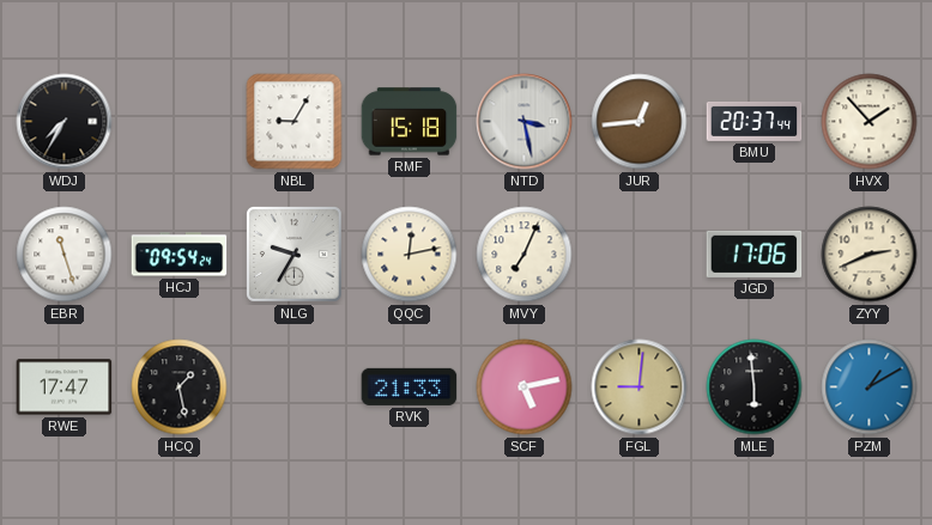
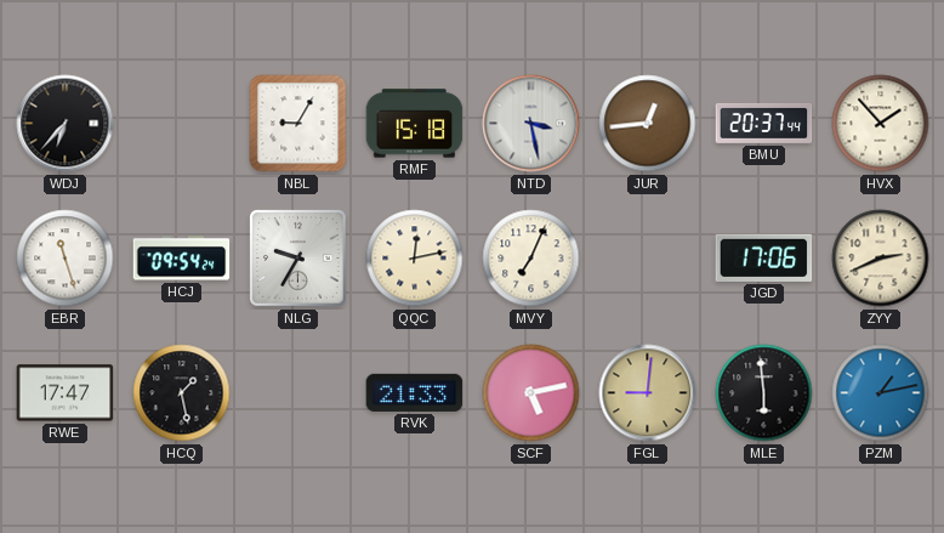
WDJ: 7:35 -> 6:37 (66, 124)
PZM: 1:10 -> 1:13 (881, 393)
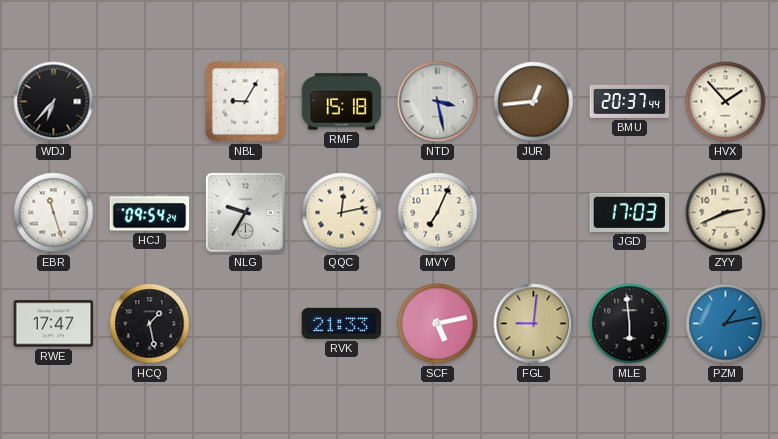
JGD: 17:06 -> 17:03 (630, 212)
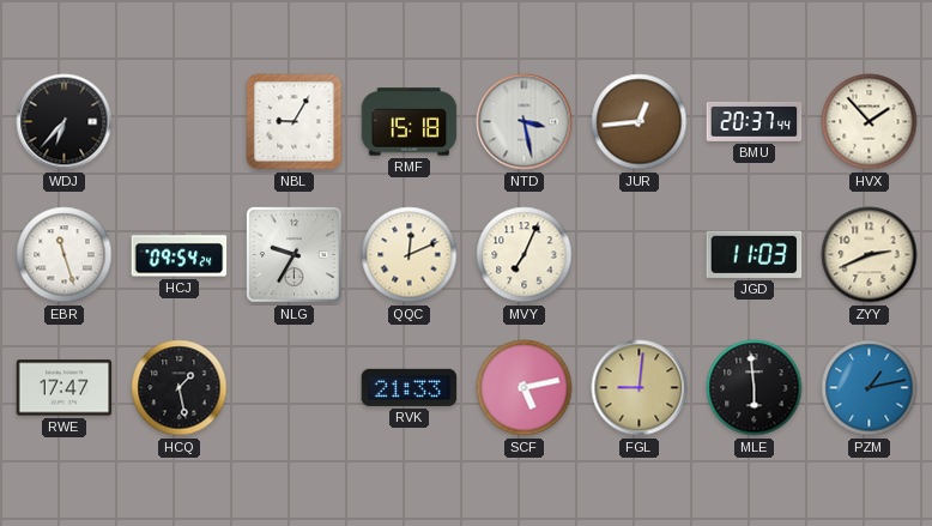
QQC: 12:13 -> 12:11 (410, 255)
JGD: 17:03 -> 11:03 (755, 254)
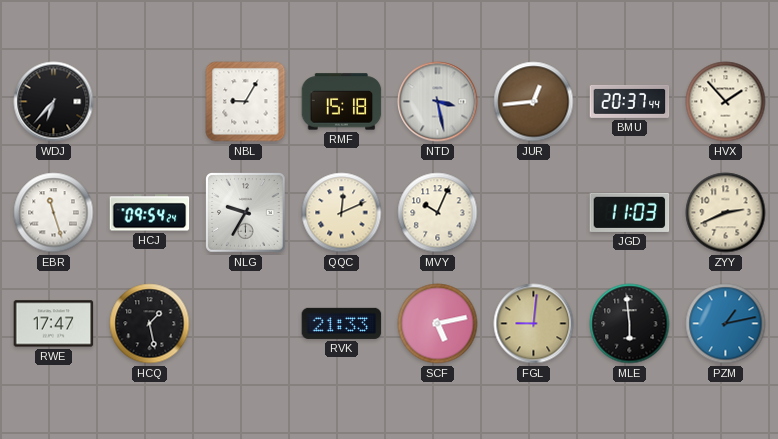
MVY: 7:04 -> 10:04 (438, 213)
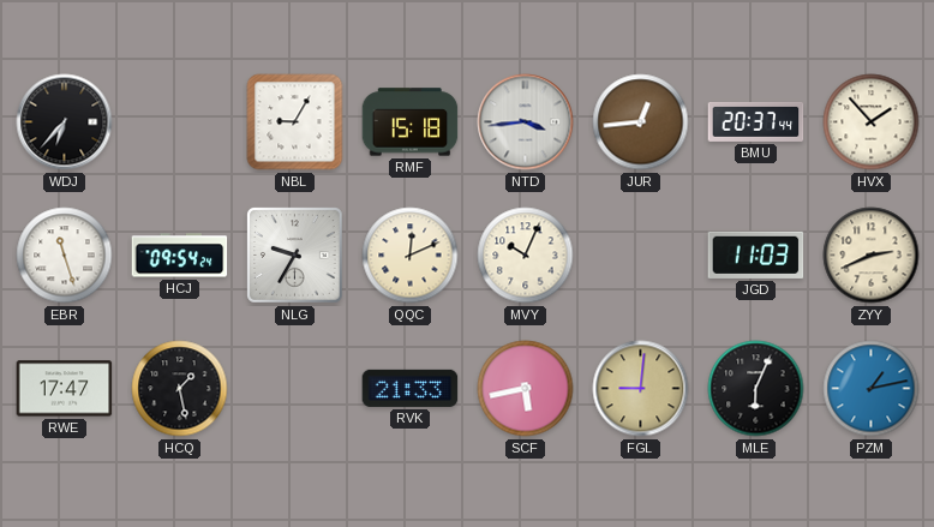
NTD: 3:28 -> 3:44 (526, 122)
SCF: 5:13 -> 5:43 (526, 389)
MLE: 5:59 -> 6:04 (756, 389)
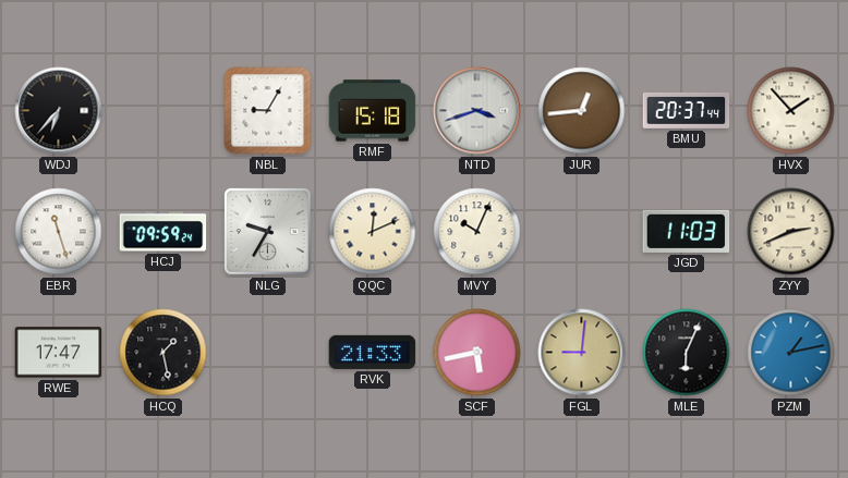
NTD: 3:44 -> 3:42 (477, 111)
HCJ: 09:54 -> 09:59 (163, 232)
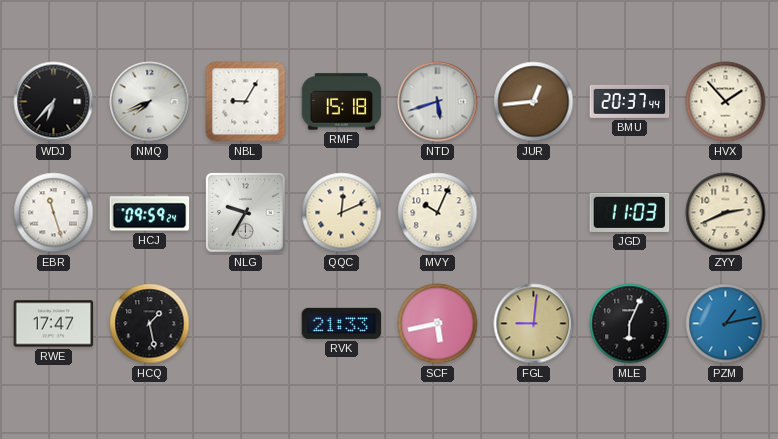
NMQ: none -> 7:41 (150, 102)
NTD: 3:42 -> 5:42 (438, 102)
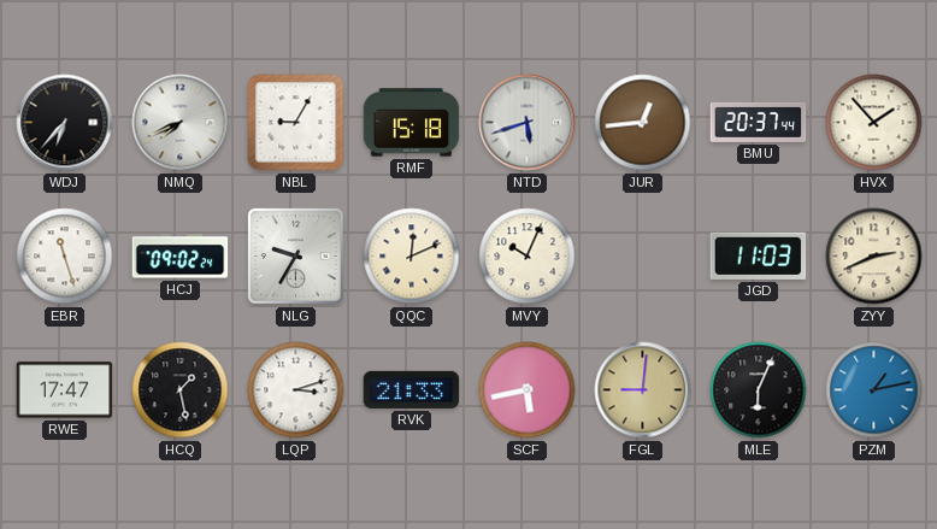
HCJ: 09:59 -> 09:02 (181, 257)
LQP: none -> 3:12 (296, 390)
